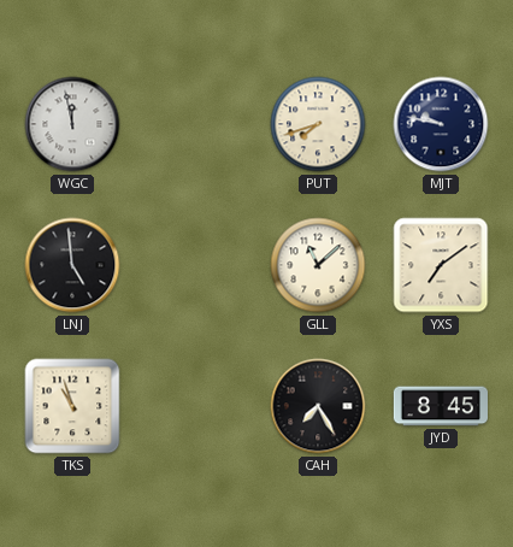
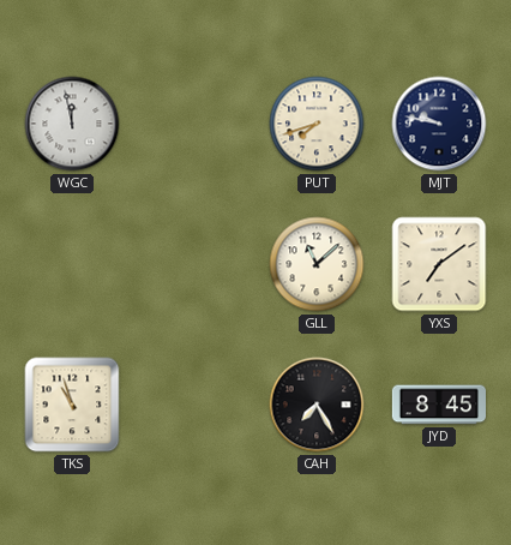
LNJ: 4:59 -> none (72, 265)
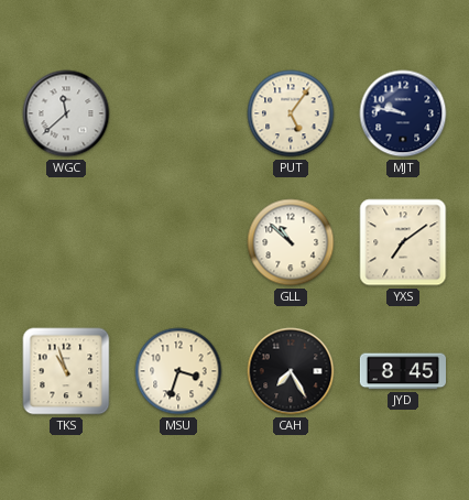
WGC: 11:58 -> 11:38 (66, 113)
PUT: 7:42 -> 5:06 (291, 113)
GLL: 11:08 -> 10:52 (291, 242)
MSU: none -> 3:33 (178, 371)
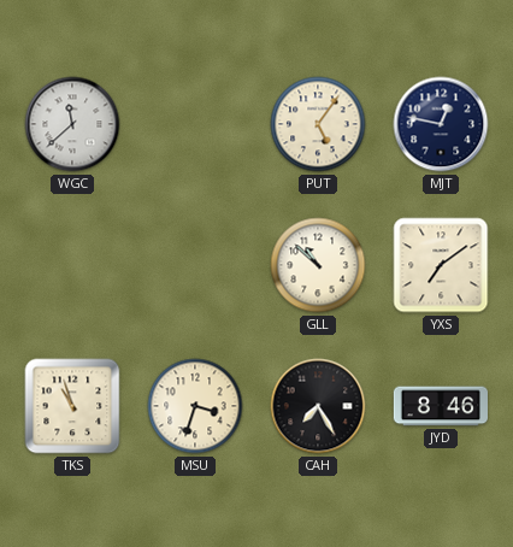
MJT: 9:47 -> 12:47 (441, 124)
JYD: 8:45 -> 8:46 (440, 406)
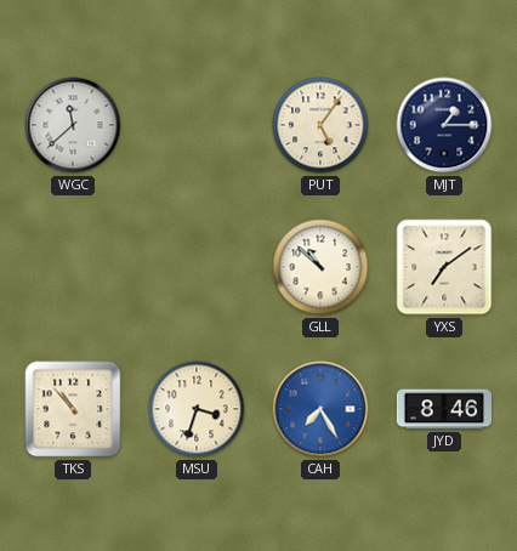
MJT: 12:47 -> 1:15 (444, 125)
TKS: 10:57 -> 10:53 (73, 409)
CAH dial: black -> blue (320, 409)
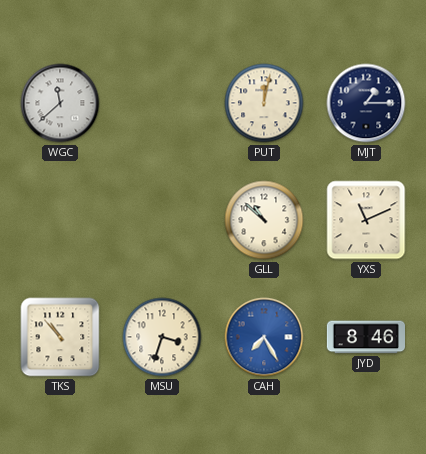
PUT: 5:06 -> 12:02 (264, 103)
YXS: 7:09 -> 11:11 (366, 220)
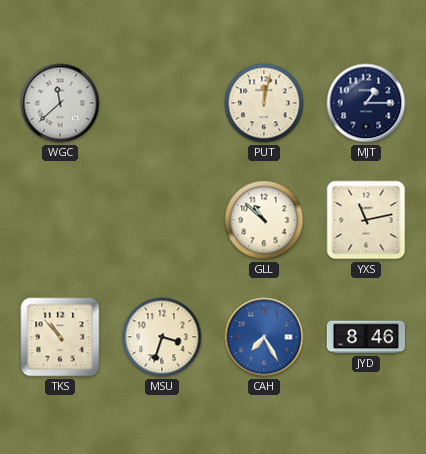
YXS: 11:11 -> 11:13 (366, 220)
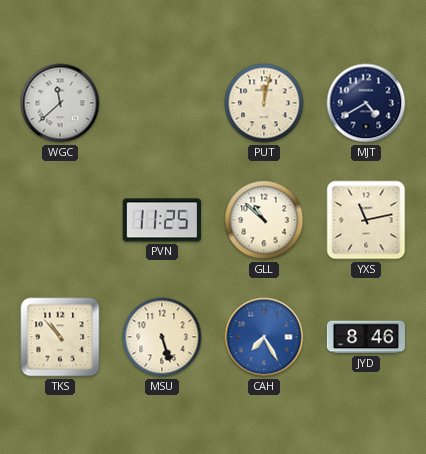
MJT: 1:15 -> 4:40 (366, 103)
PVN: none -> 11:25 (161, 220)
MSU: 3:33 -> 5:27 (162, 337)
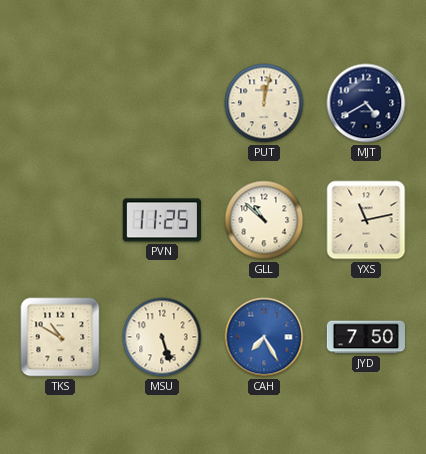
WGC: 11:38 -> none (60, 103)
TKS: 10:53 -> 10:50 (60, 337)
JYD: 8:46 -> 7:50 (365, 337)
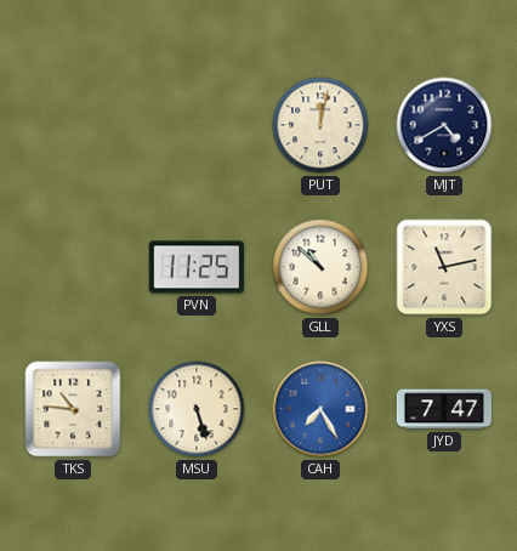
TKS: 10:50 -> 10:46 (73, 409)
JYD: 7:50 -> 7:47 (443, 409)
